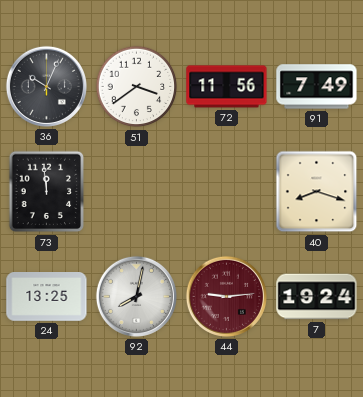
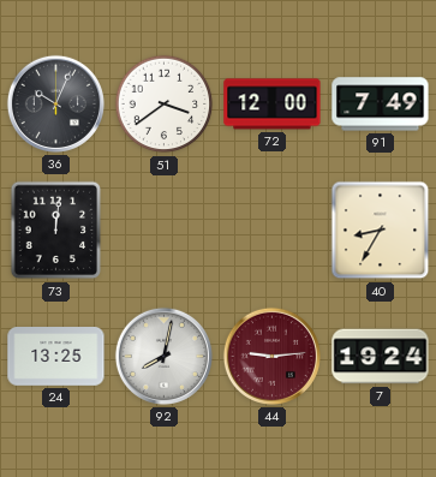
72: 11:56 -> 12:00 (273, 105)
73: 11:59 -> 12:01 (56, 231)
40: 8:18 -> 8:35 (381, 231)
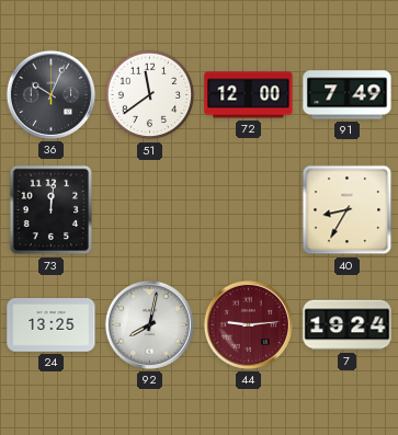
51: 3:39 -> 11:39 (150, 95)
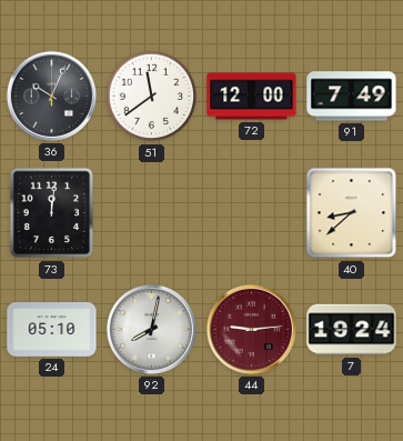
40: 8:35 -> 8:38 (352, 213)
24: 13:25 -> 05:10 (52, 330)
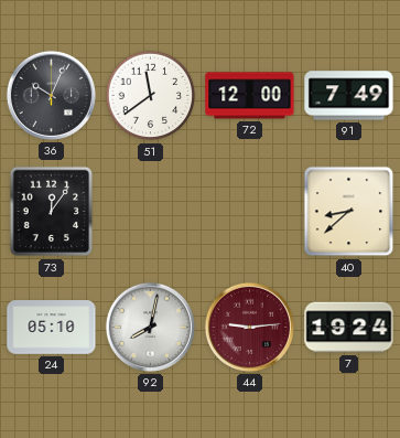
73: 12:01 -> 12:06 (52, 212)
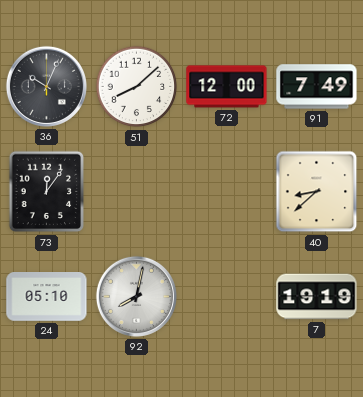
51: 11:39 -> 8:08 (137, 87)
44: 9:14 -> none (249, 327)
7: 19:24 -> 19:19 (317, 297)
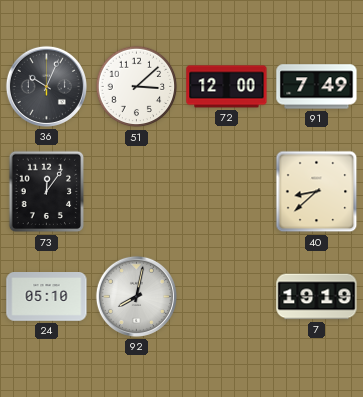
51: 8:08 -> 3:08 (137, 87)
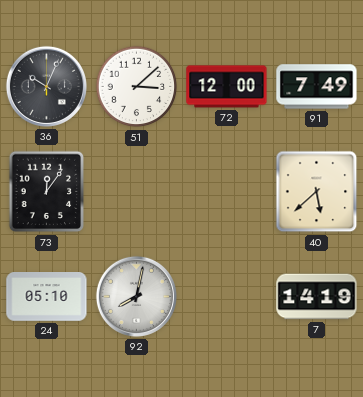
40: 8:38 -> 5:38 (317, 192)
7: 19:19 -> 14:19 (317, 297)
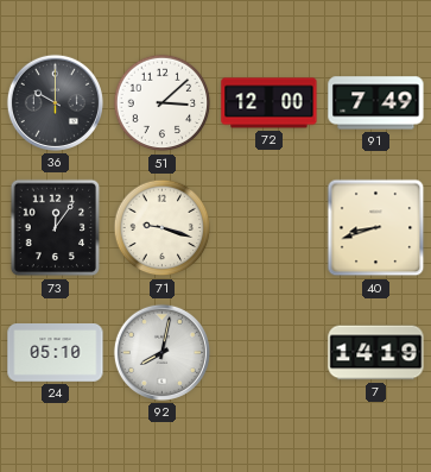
36: 10:04 -> 10:00 (55, 102)
71: none -> 9:18 (163, 228)
40: 5:38 -> 8:42 (376, 228)
